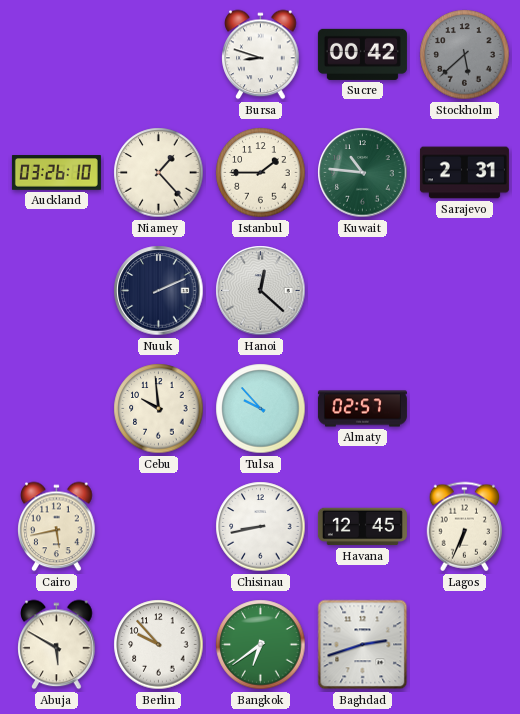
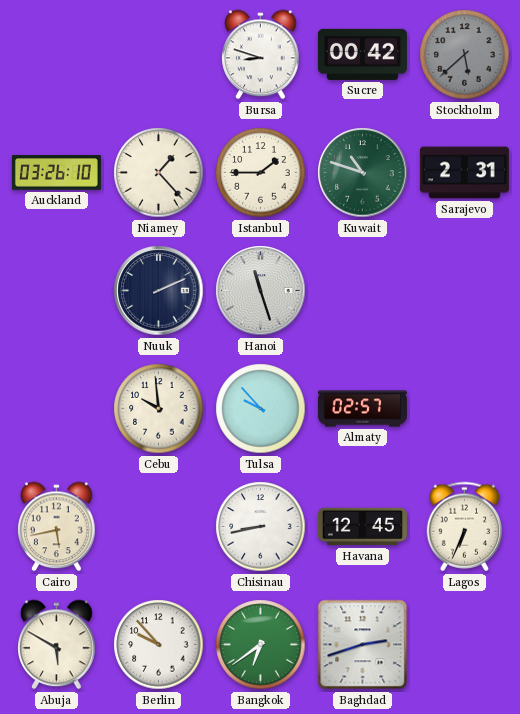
Kuwait: 10:46 -> 10:48 (363, 173)
Hanoi: 12:22 -> 11:27 (261, 291)
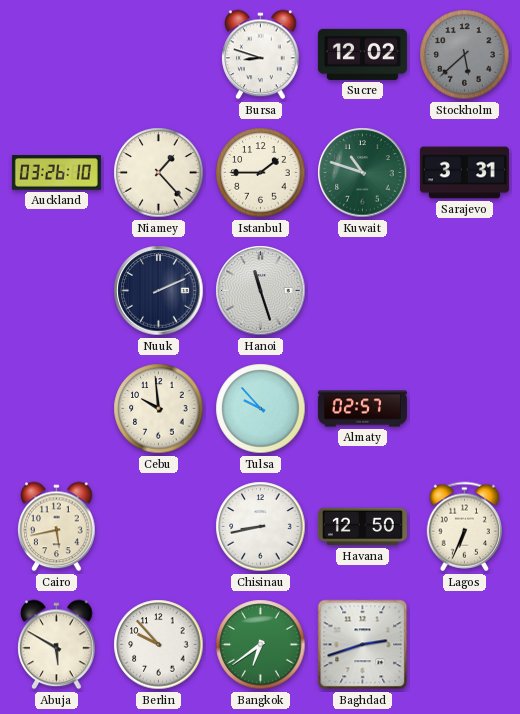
Sucre: 00:42 -> 12:02 (362, 54)
Sarajevo: 2:31 -> 3:31 (464, 173)
Havana: 12:45 -> 12:50 (362, 527)
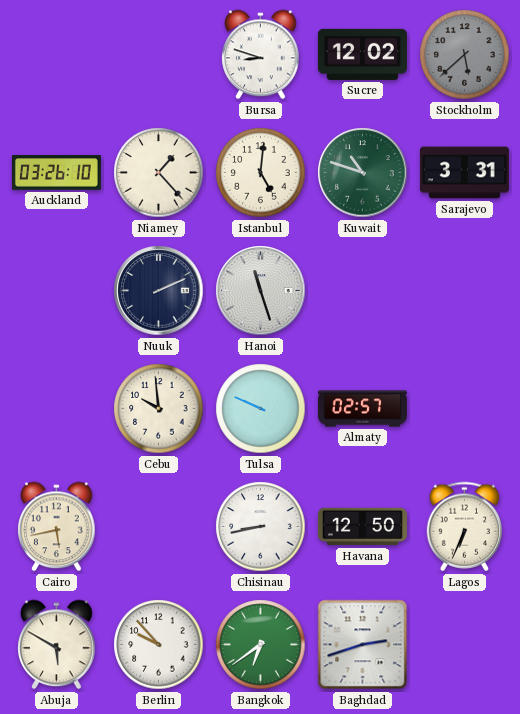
Istanbul: 1:45 -> 5:01 (261, 173)
Tulsa: 9:53 -> 9:49 (261, 409)
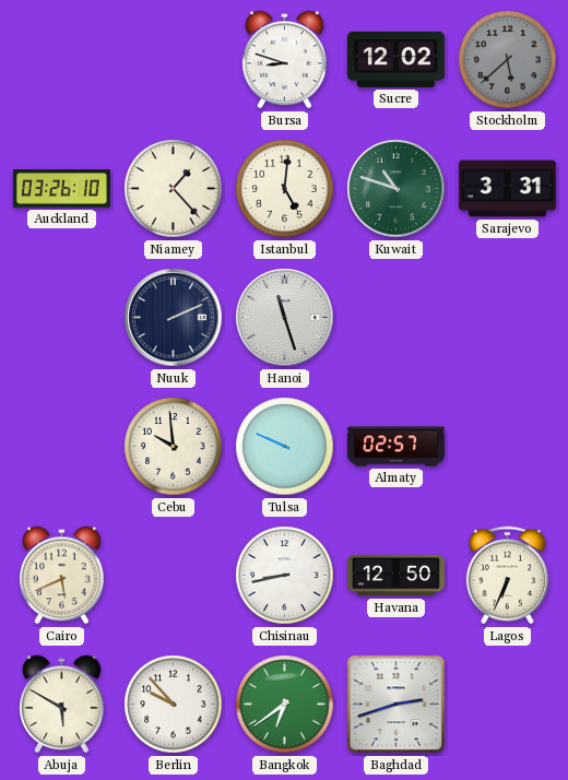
Cairo: 5:43 -> 5:41 (62, 576)
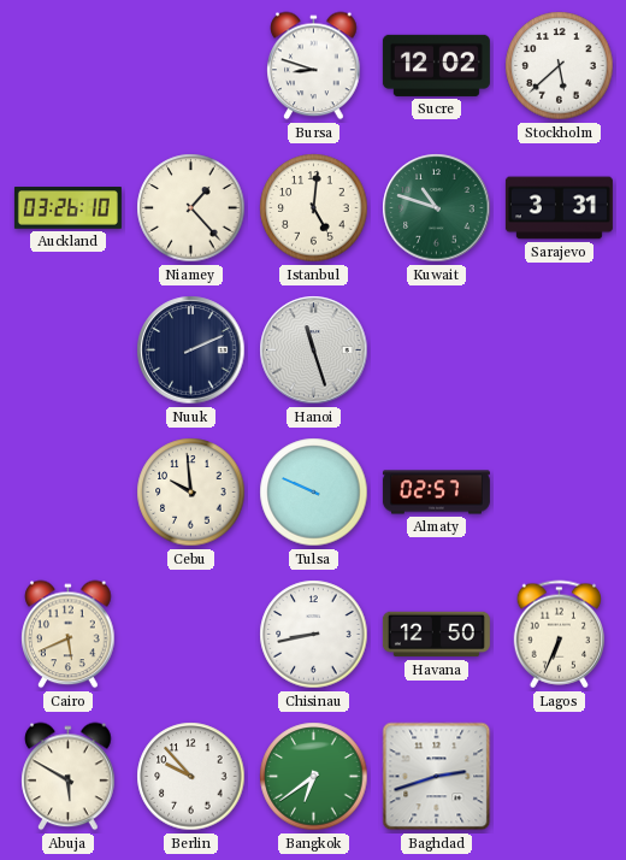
Stockholm dial: grey -> white (560, 66)
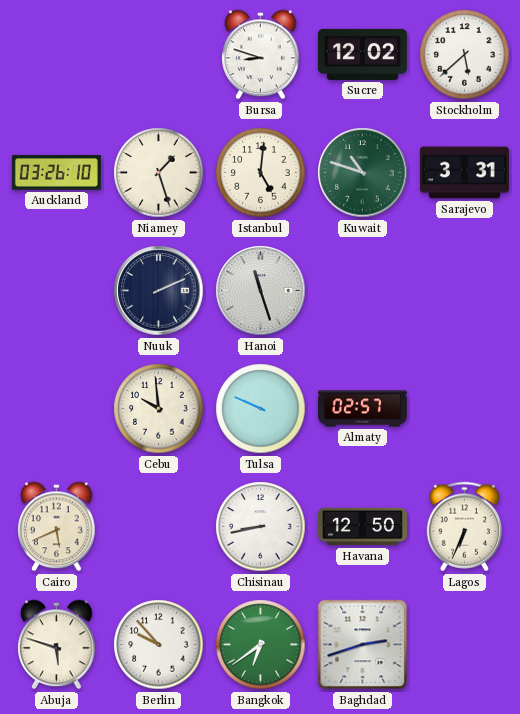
Niamey: 1:23 -> 1:27 (159, 173)
Abuja: 5:50 -> 5:48 (57, 645)
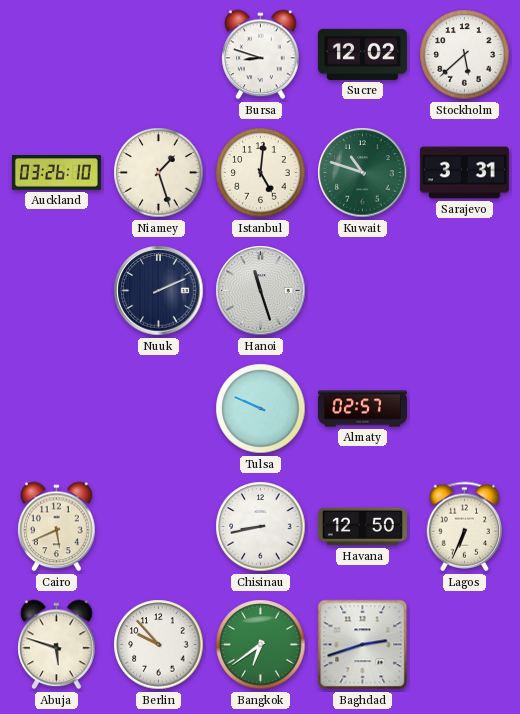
Cebu: 9:59 -> none (159, 409)
